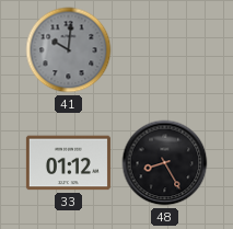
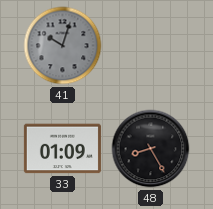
41: 10:01 -> 10:03 (63, 46)
33: 01:12 -> 01:09 (62, 149)
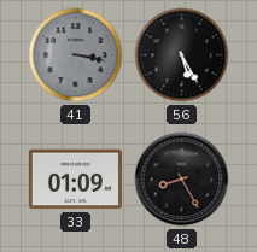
41: 10:03 -> 3:17 (76, 55)
56: none -> 5:25 (182, 55)
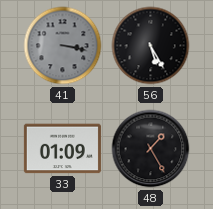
48: 8:25 -> 1:25 (151, 149)
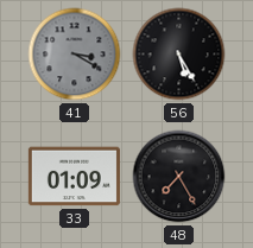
41: 3:17 -> 3:20 (75, 55)
48: 1:25 -> 7:25 (179, 177)
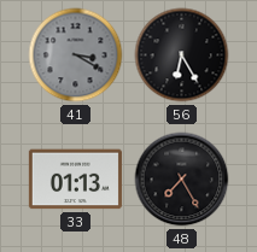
56: 5:25 -> 6:25 (182, 55)
33: 01:09 -> 01:13 (75, 180)
